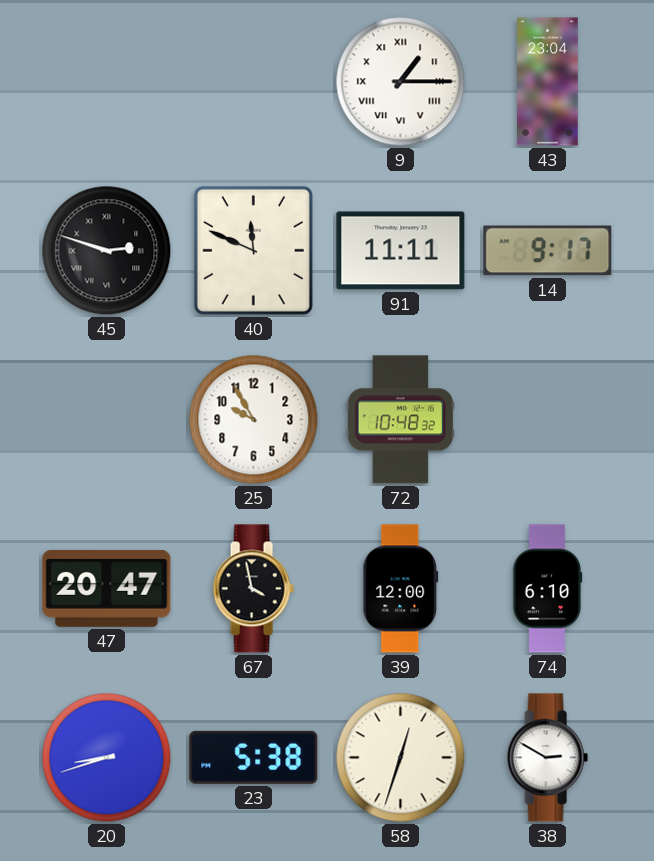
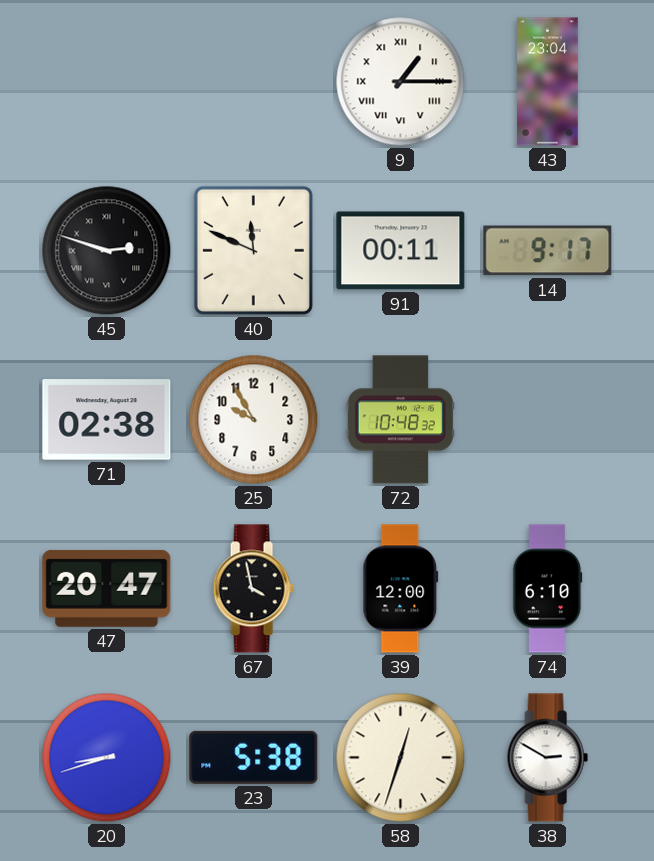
91: 11:11 -> 00:11 (401, 251)
71: none -> 02:38 (107, 420)
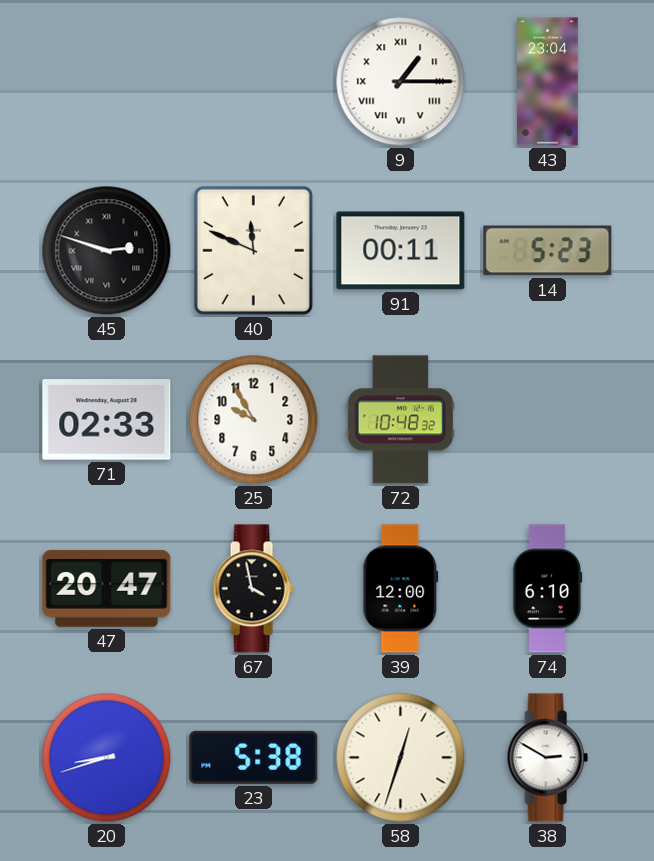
14: 9:17 -> 5:23 (548, 251)
71: 02:38 -> 02:33 (107, 420)
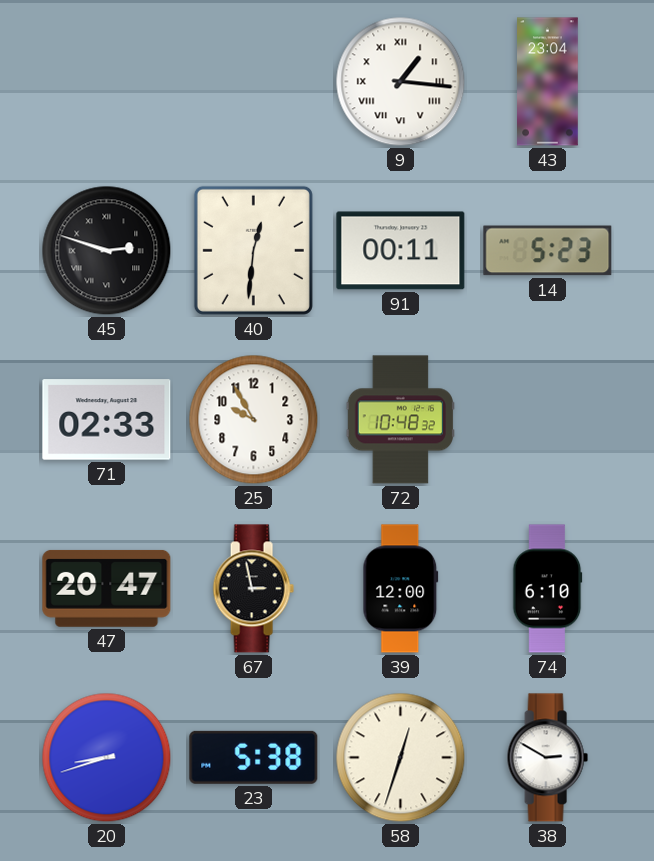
9: 1:15 -> 1:16 (401, 82)
40: 11:49 -> 12:31 (253, 250)
67: 3:58 -> 2:58 (253, 589)
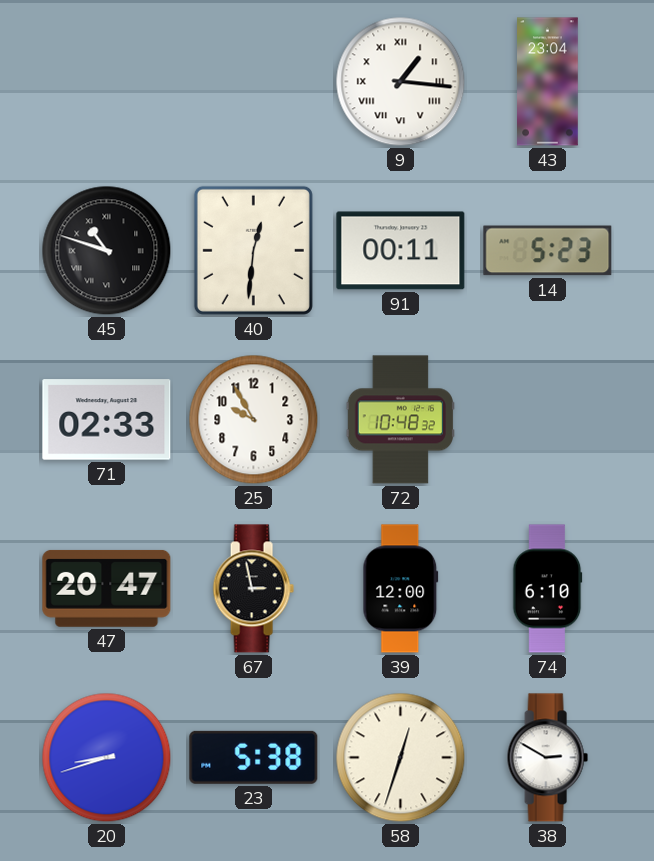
45: 2:48 -> 10:48 (107, 251)
